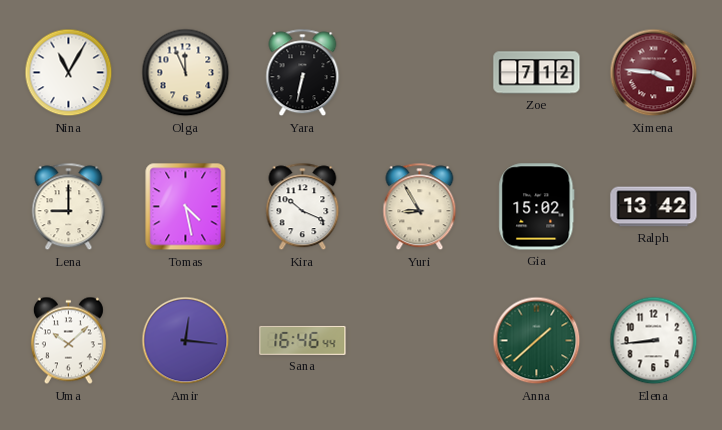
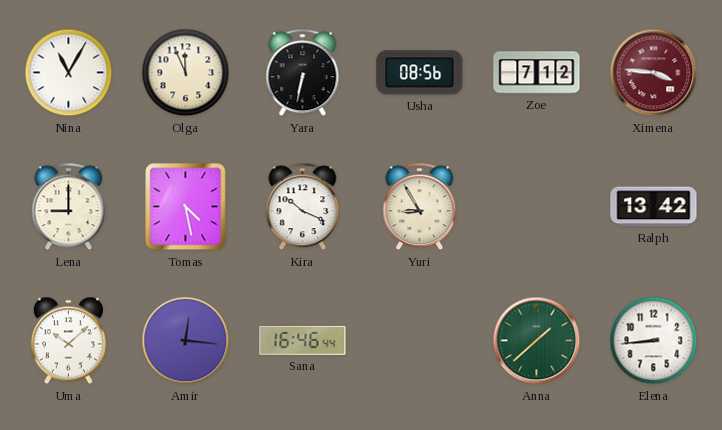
Usha: none -> 08:56 (420, 73)
Gia: 15:02 -> none (537, 207)
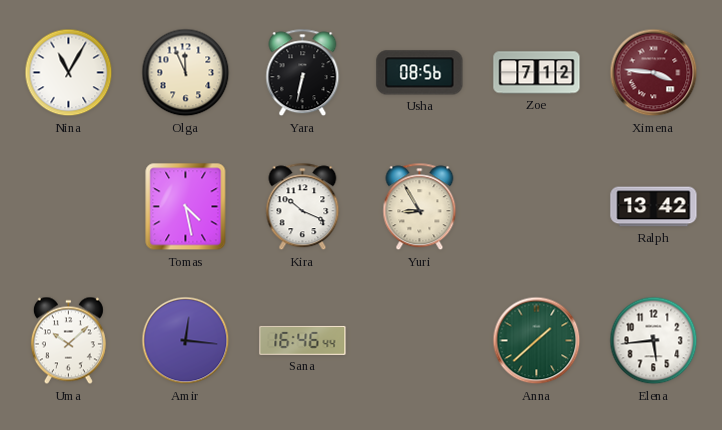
Lena: 9:00 -> none (69, 207)
Elena: 8:44 -> 5:44 (654, 341)
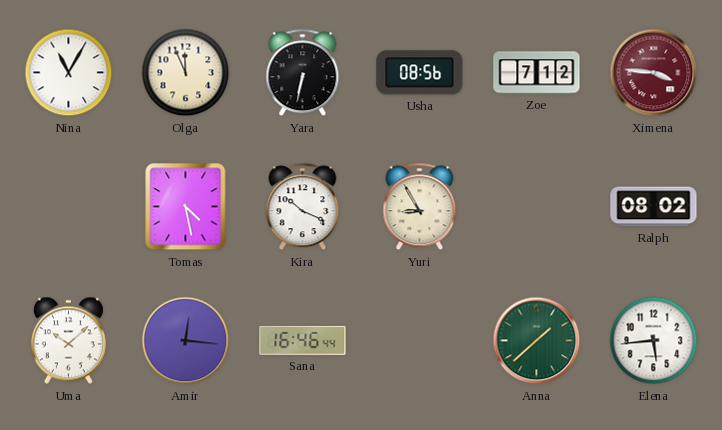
Ralph: 13:42 -> 08:02 (654, 207)
